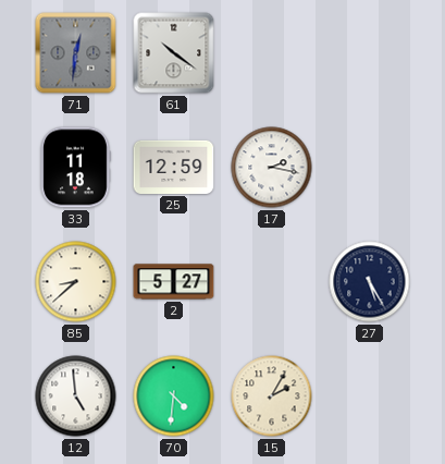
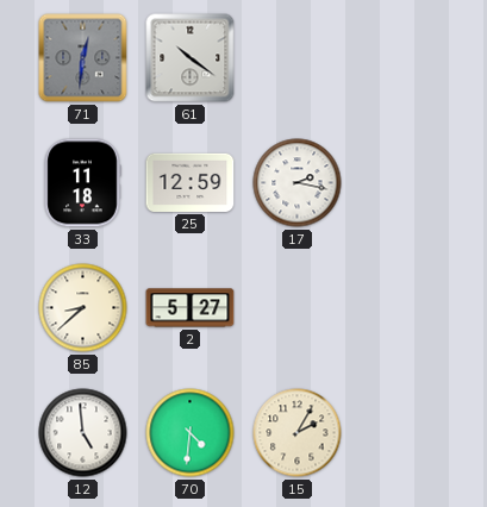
27: 5:25 -> none (370, 282)
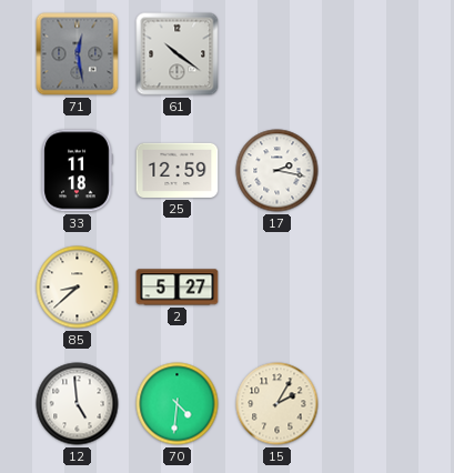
71: 12:31 -> 12:28 (78, 54)
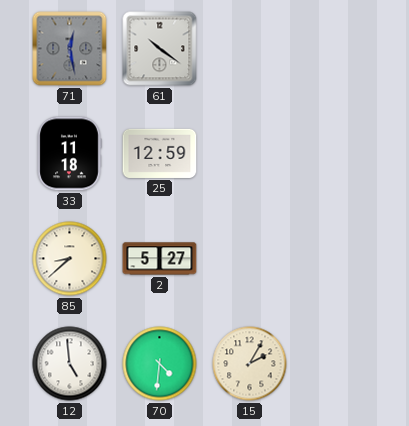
17: 2:17 -> none (278, 171)
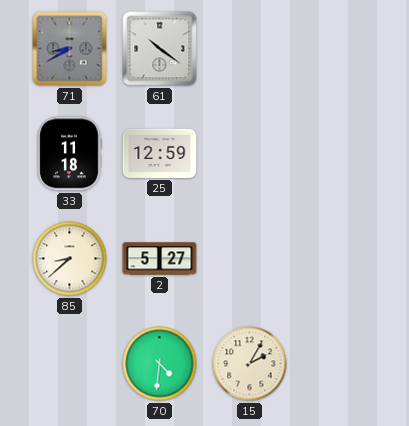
71: 12:28 -> 8:40 (70, 49)
12: 4:59 -> none (70, 364)
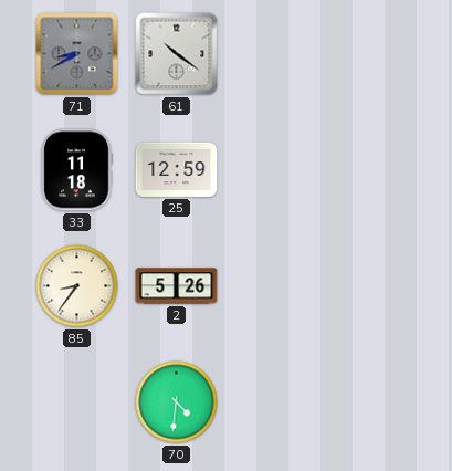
85: 8:38 -> 8:36 (77, 286)
2: 5:27 -> 5:26 (177, 286)
15: 2:05 -> none (250, 364)
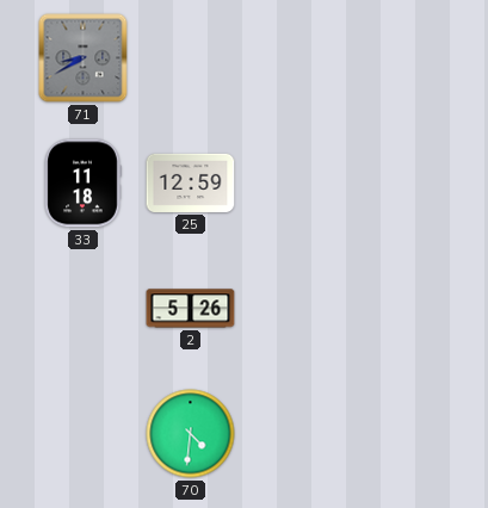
61: 10:21 -> none (177, 54)
85: 8:36 -> none (77, 286)
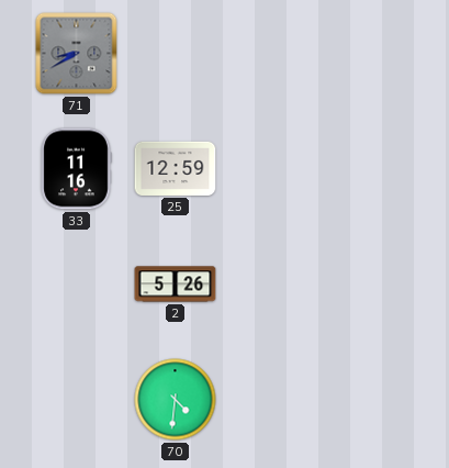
33: 11:18 -> 11:16 (76, 169)
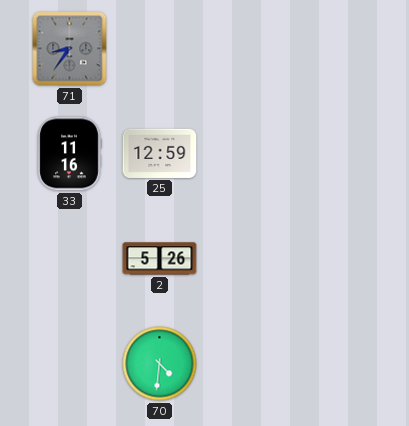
71: 8:40 -> 8:36 (70, 49)
